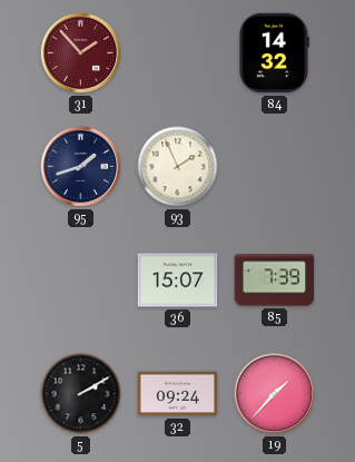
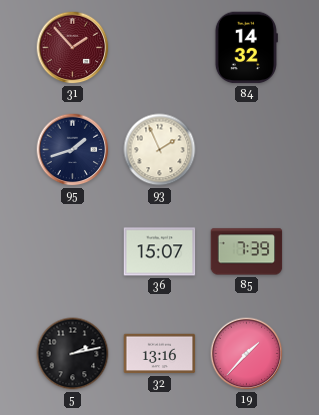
5: 2:10 -> 2:13 (73, 354)
32: 09:24 -> 13:16 (160, 354)
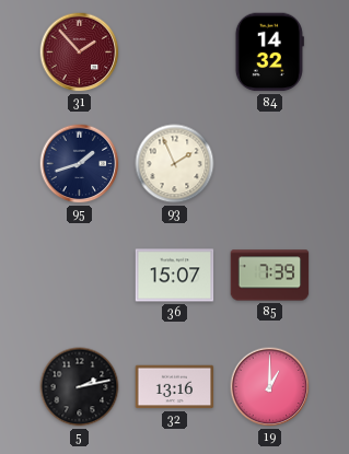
19: 1:37 -> 1:00 (270, 387)
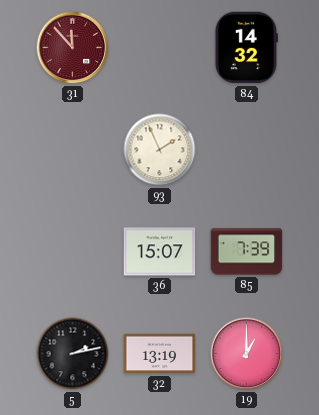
31: 1:53 -> 11:53 (73, 48)
95: 1:42 -> none (80, 164)
32: 13:16 -> 13:19 (160, 354)
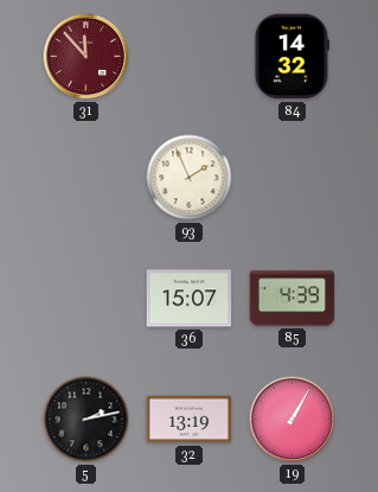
85: 7:39 -> 4:39 (293, 299)
19: 1:00 -> 1:05 (293, 420)
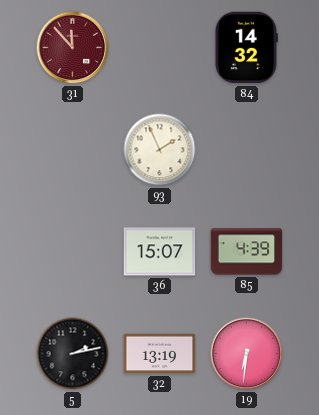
19: 1:05 -> 6:31 (247, 354)
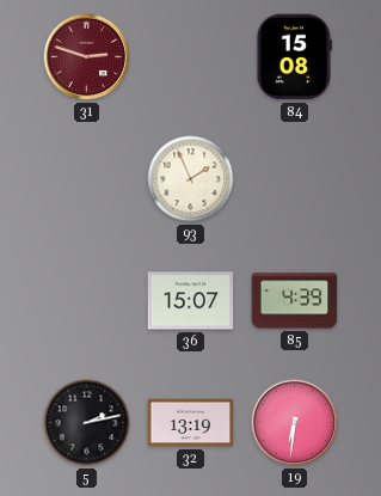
31: 11:53 -> 2:48 (87, 57)
84: 14:32 -> 15:08 (294, 57)
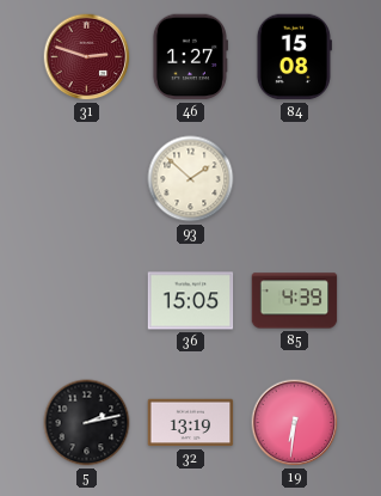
46: none -> 1:27 (190, 57)
93: 1:56 -> 1:52 (191, 179)
36: 15:07 -> 15:05 (191, 301)
